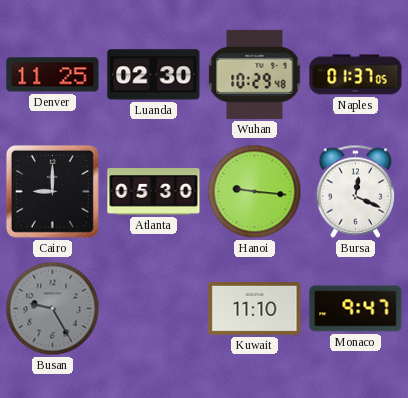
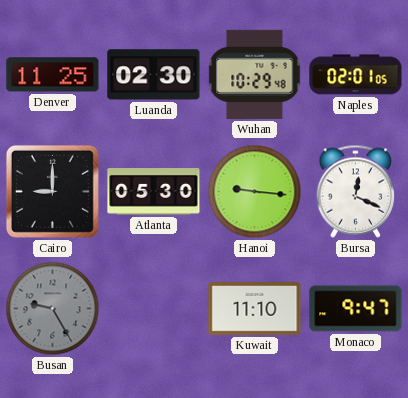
Naples: 01:37 -> 02:01 (356, 75)
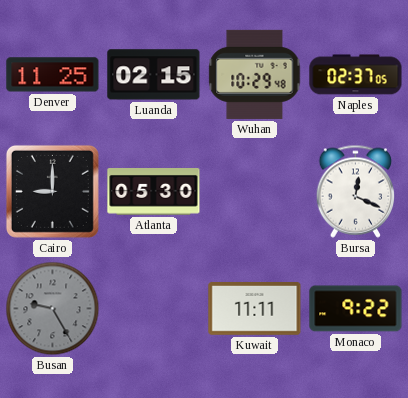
Luanda: 02:30 -> 02:15 (154, 75)
Naples: 02:01 -> 02:37 (356, 75)
Hanoi: 9:16 -> none (255, 192)
Kuwait: 11:10 -> 11:11 (255, 309)
Monaco: 9:47 -> 9:22 (356, 309)
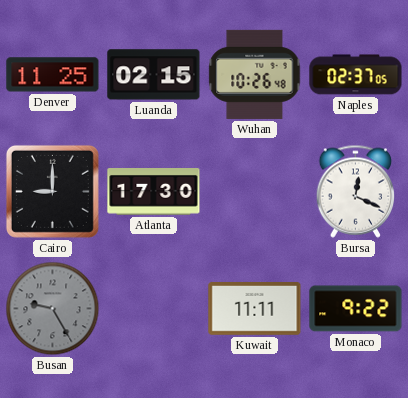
Wuhan: 10:29 -> 10:26 (255, 74)
Atlanta: 05:30 -> 17:30 (154, 192)
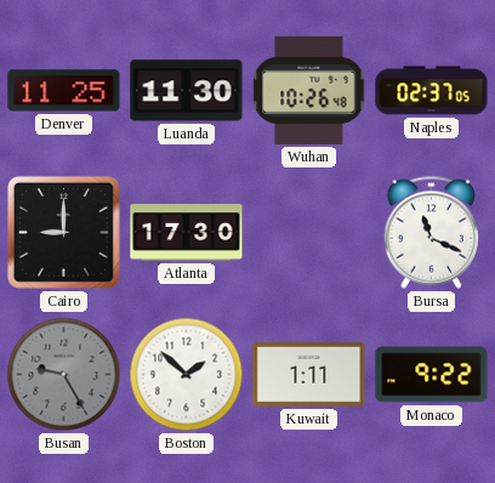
Luanda: 02:15 -> 11:30 (187, 91)
Bursa: 12:19 -> 11:19 (432, 232)
Boston: none -> 1:52 (187, 375)
Kuwait: 11:11 -> 1:11 (309, 375)
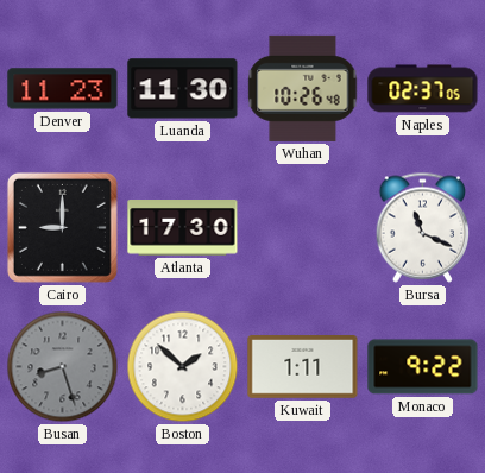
Denver: 11:25 -> 11:23 (63, 89)
Busan: 9:25 -> 8:27 (63, 367)
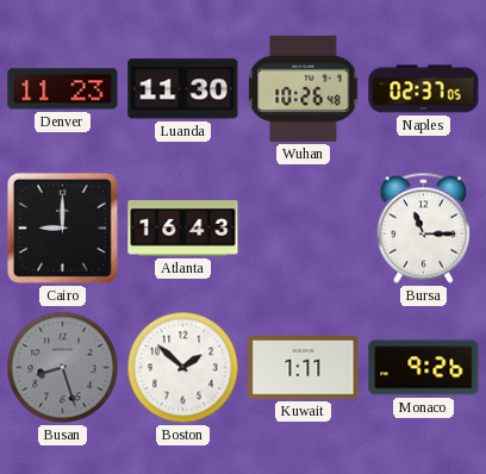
Atlanta: 17:30 -> 16:43 (183, 229)
Bursa: 11:19 -> 11:15 (424, 227)
Monaco: 9:22 -> 9:26 (424, 368)
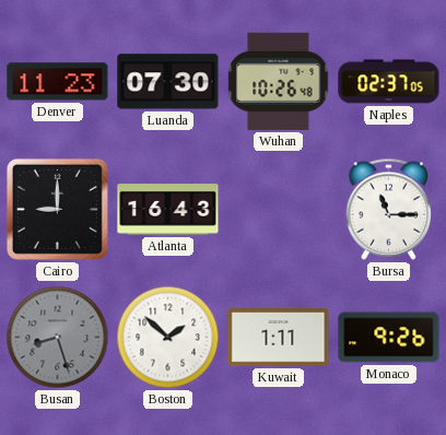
Luanda: 11:30 -> 07:30 (168, 82)
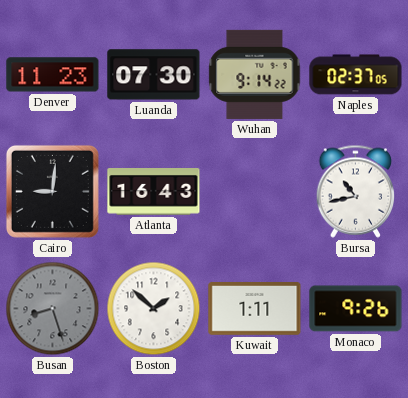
Wuhan: 10:26 -> 9:14 (255, 74)
Cairo: 9:00 -> 9:01 (52, 191)
Bursa: 11:15 -> 10:43 (356, 191)
